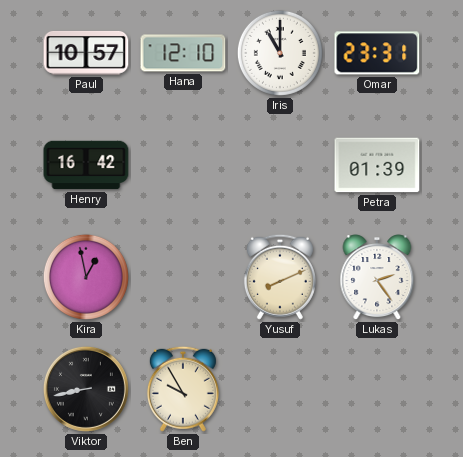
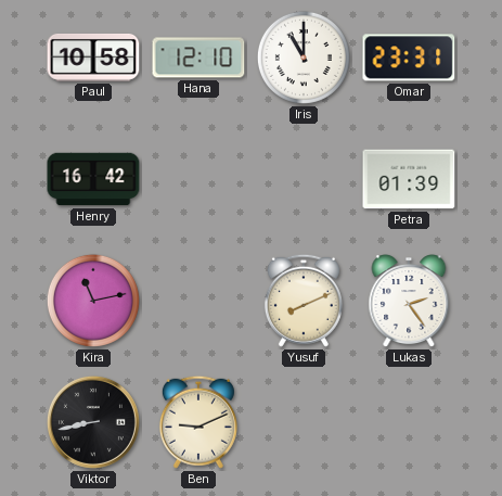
Paul: 10:57 -> 10:58 (93, 58)
Kira: 12:58 -> 11:13 (93, 301)
Ben: 9:55 -> 9:11 (198, 422)
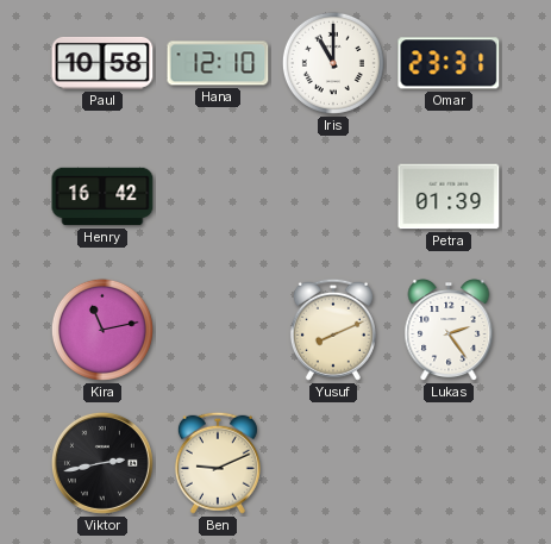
Viktor: 8:43 -> 2:43 (102, 463)
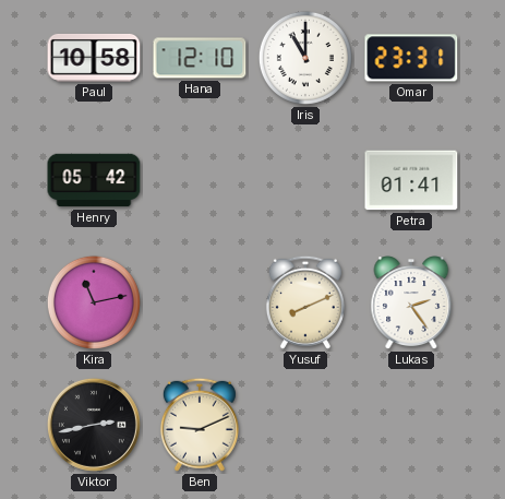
Henry: 16:42 -> 05:42 (94, 180)
Petra: 01:39 -> 01:41 (411, 180)
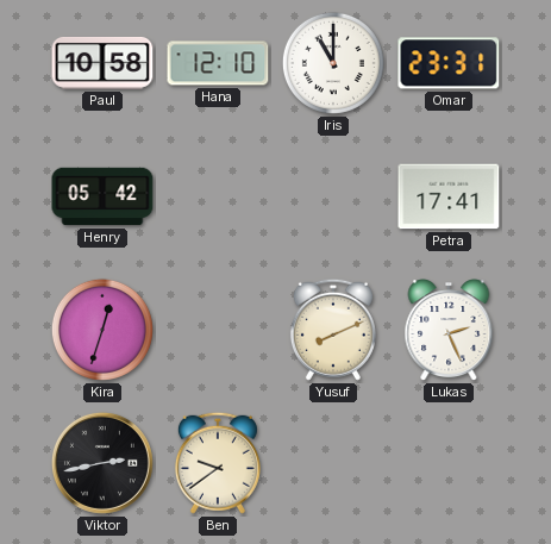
Petra: 01:41 -> 17:41 (449, 196)
Kira: 11:13 -> 12:33 (102, 330)
Lukas: 2:24 -> 2:26 (449, 331)
Ben: 9:11 -> 9:39 (218, 463)
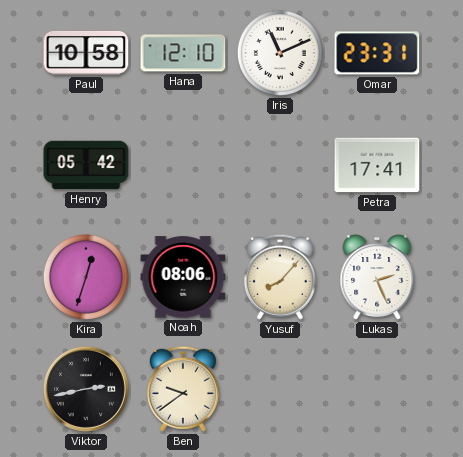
Iris: 11:00 -> 11:11 (280, 53)
Noah: none -> 08:06 (183, 277)
Yusuf: 8:11 -> 8:07 (280, 277)
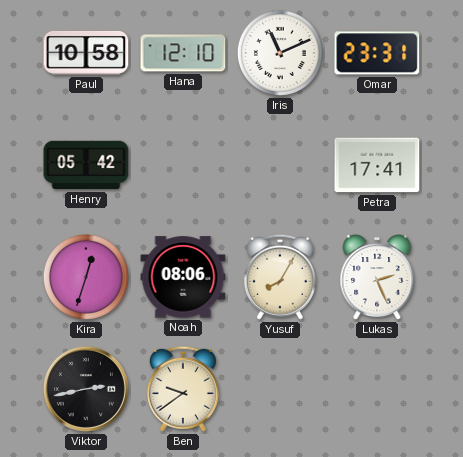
Yusuf: 8:07 -> 8:05 (280, 277)
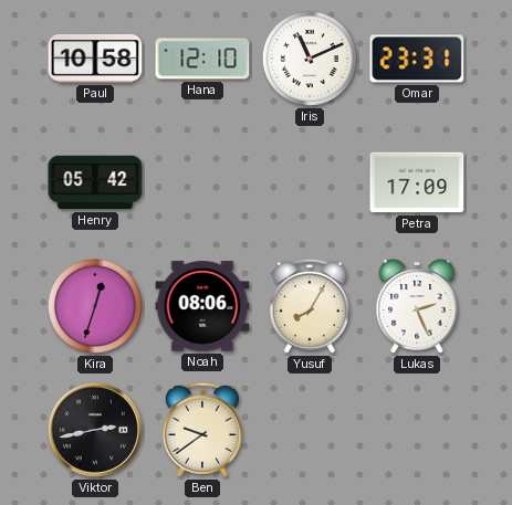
Petra: 17:41 -> 17:09 (417, 182)
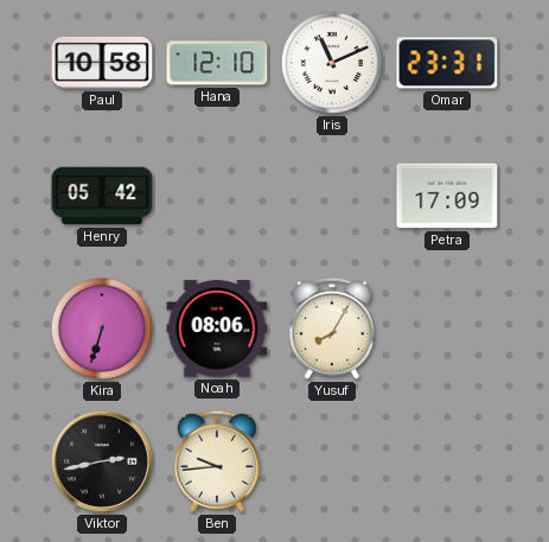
Kira: 12:33 -> 6:33 (102, 329)
Lukas: 2:26 -> none (417, 307)
Ben: 9:39 -> 9:44 (217, 461)
